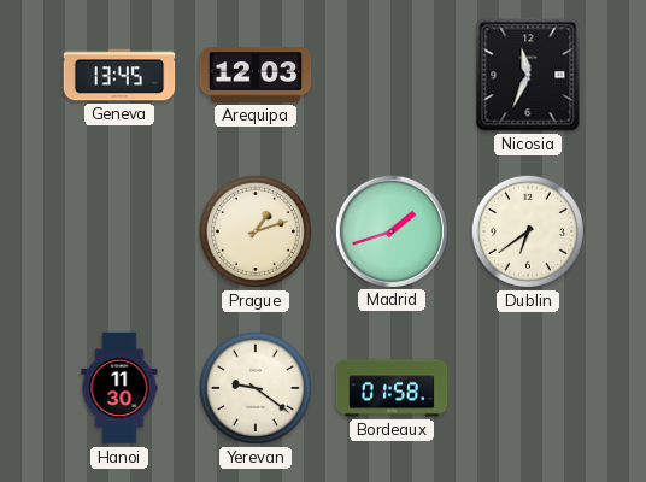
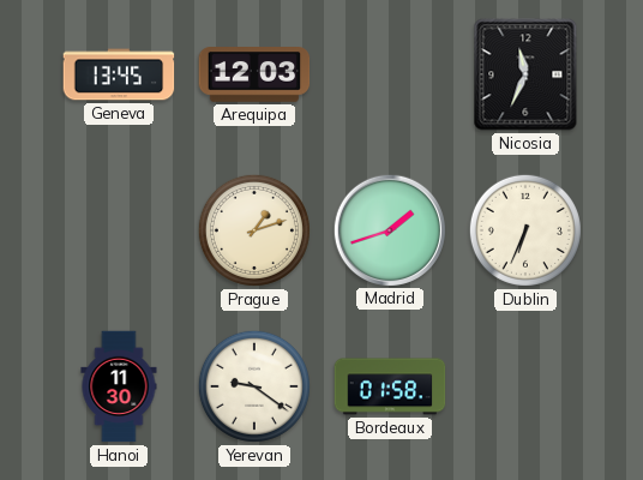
Dublin: 6:39 -> 6:34 (525, 230)
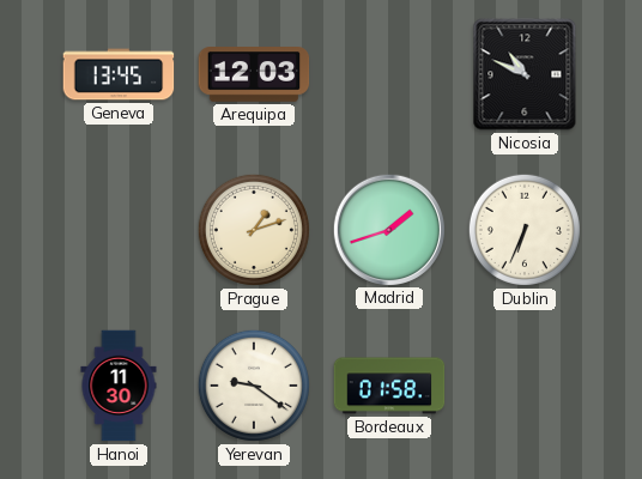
Nicosia: 11:34 -> 10:49 (525, 74)
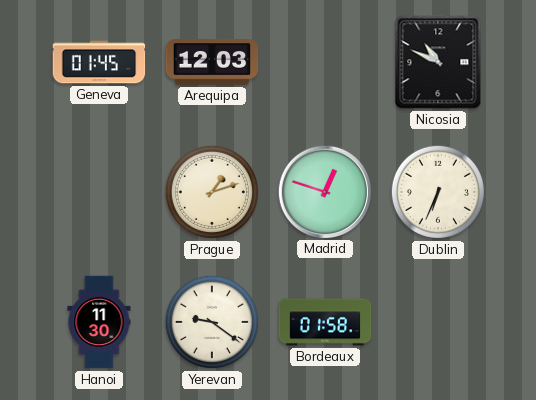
Geneva: 13:45 -> 01:45 (99, 62)
Madrid: 1:42 -> 12:48 (324, 191)
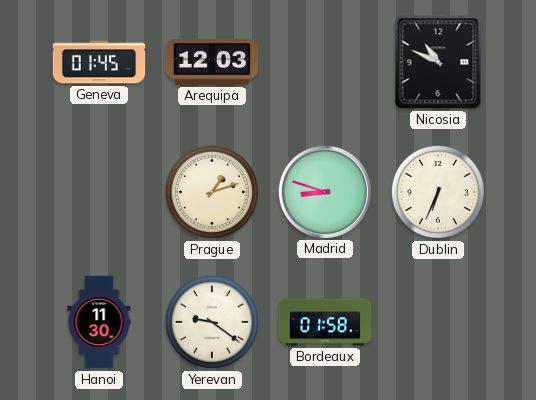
Madrid: 12:48 -> 8:48 (324, 191)
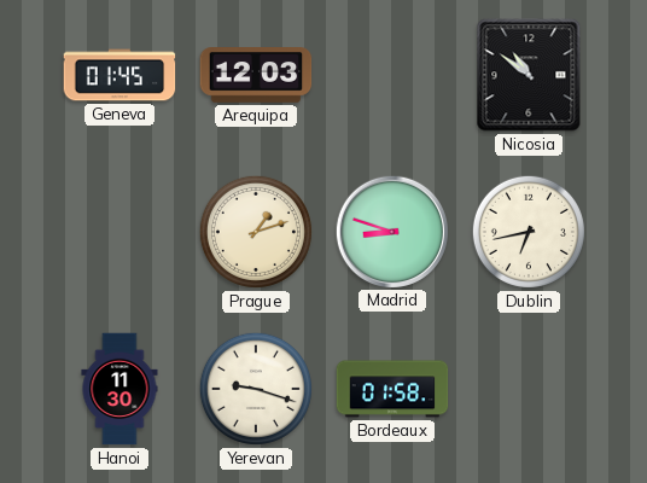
Nicosia: 10:49 -> 10:51 (529, 75)
Dublin: 6:34 -> 6:43 (529, 232)
Yerevan: 9:21 -> 9:18 (256, 389)
